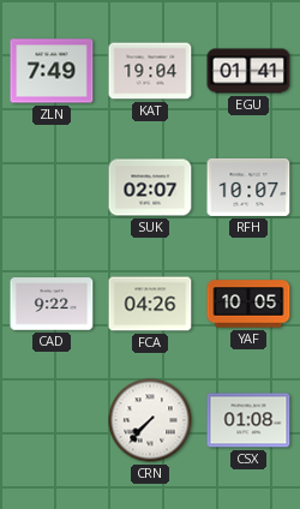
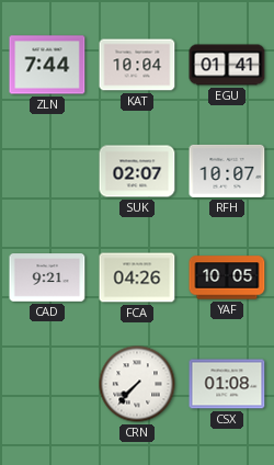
ZLN: 7:49 -> 7:44 (47, 65)
KAT: 19:04 -> 10:04 (137, 65)
CAD: 9:22 -> 9:21 (47, 277)
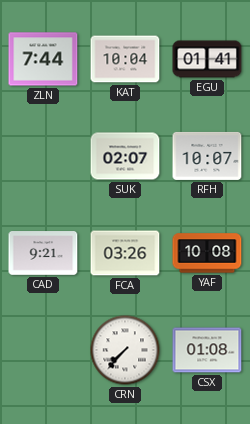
FCA: 04:26 -> 03:26 (125, 253)
YAF: 10:05 -> 10:08 (207, 253)
